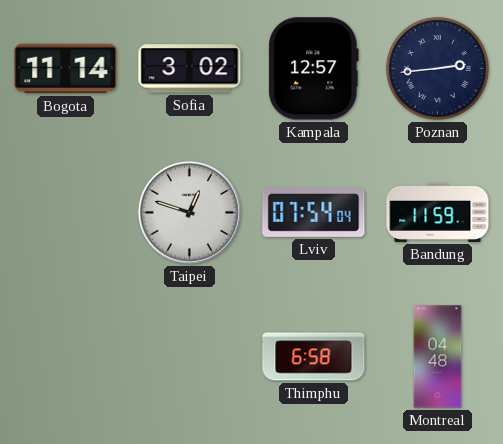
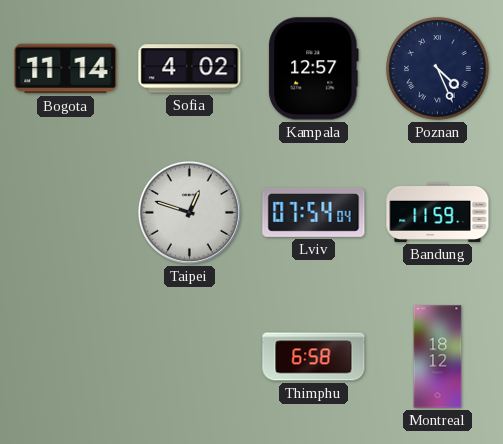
Sofia: 3:02 -> 4:02 (190, 69)
Poznan: 2:44 -> 4:26 (438, 69)
Montreal: 04:48 -> 18:12 (438, 357)
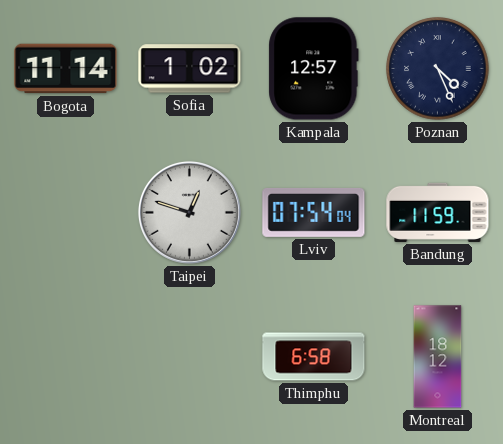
Sofia: 4:02 -> 1:02 (190, 69)
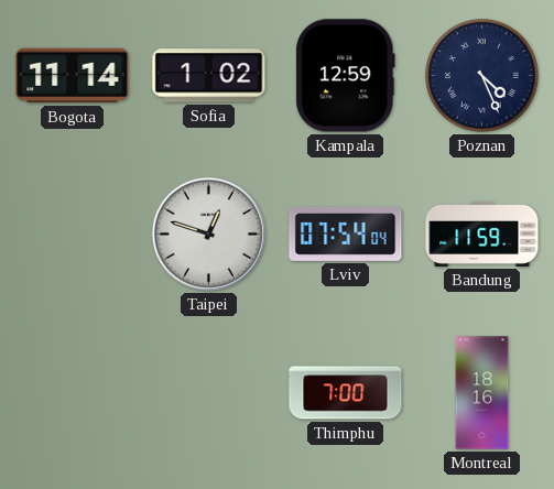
Kampala: 12:57 -> 12:59 (346, 76)
Thimphu: 6:58 -> 7:00 (346, 393)
Montreal: 18:12 -> 18:16 (482, 393)
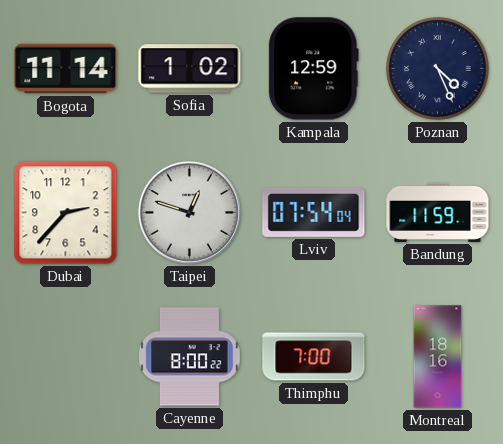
Dubai: none -> 2:37 (66, 213)
Cayenne: none -> 8:00 (190, 357)
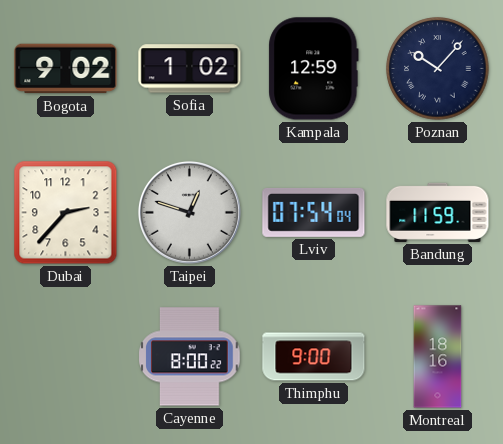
Bogota: 11:14 -> 9:02 (66, 69)
Poznan: 4:26 -> 10:07 (438, 69)
Thimphu: 7:00 -> 9:00 (314, 357)
